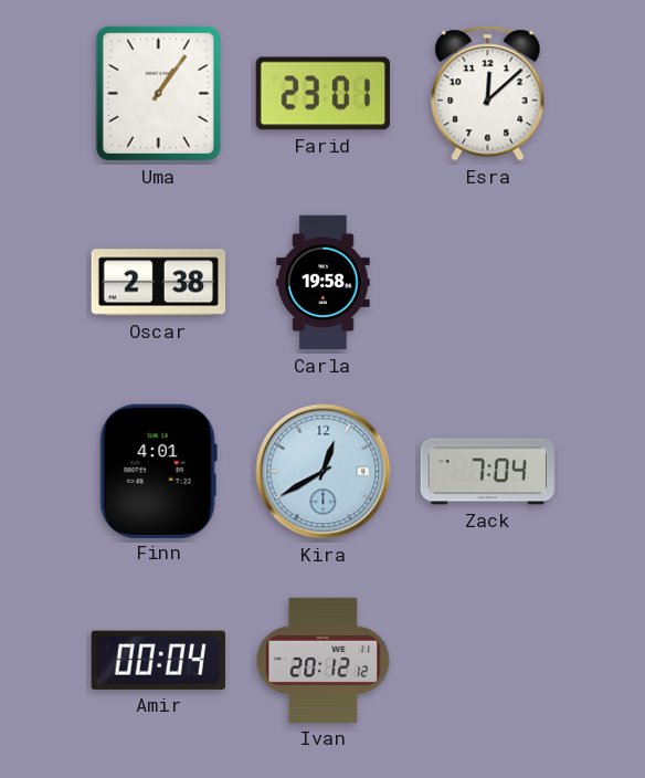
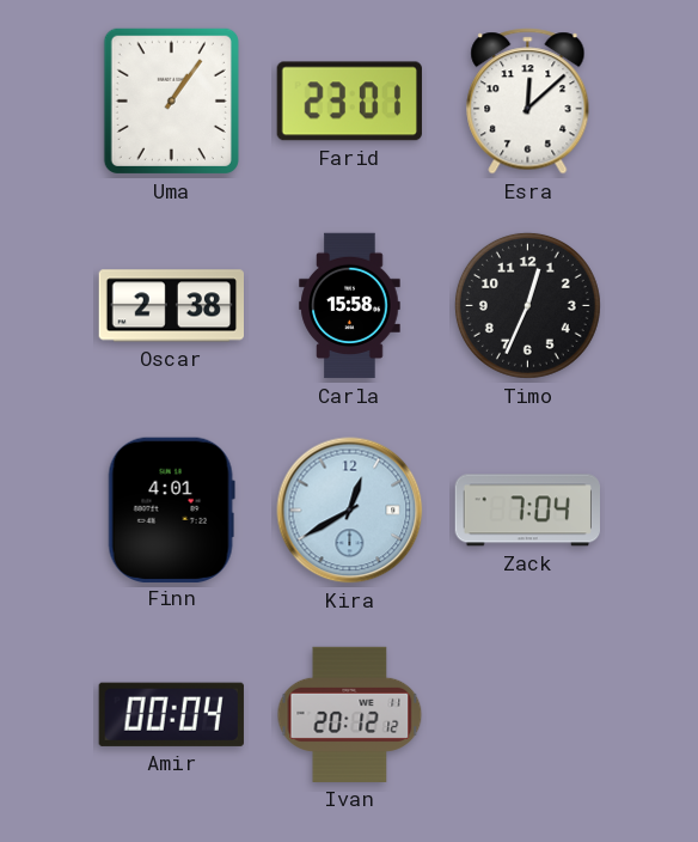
Carla: 19:58 -> 15:58 (350, 306)
Timo: none -> 12:34 (527, 305)
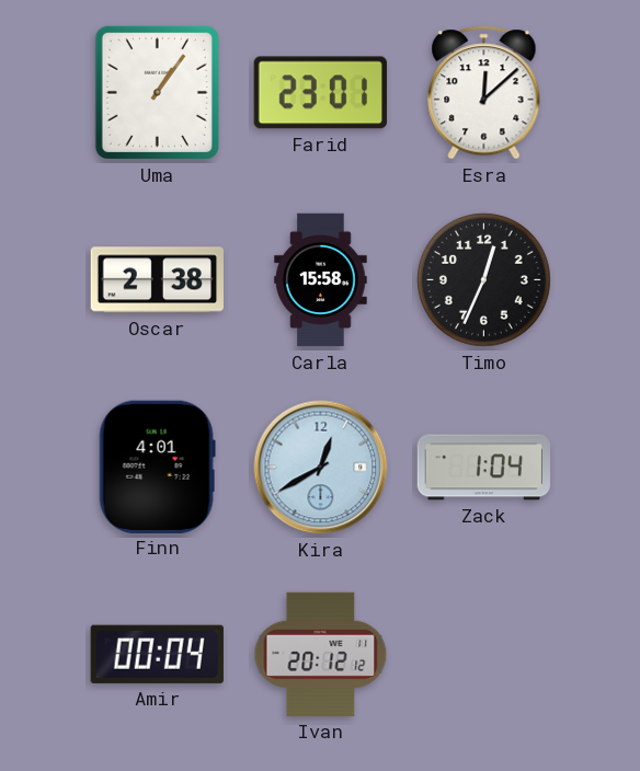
Zack: 7:04 -> 1:04 (483, 468)
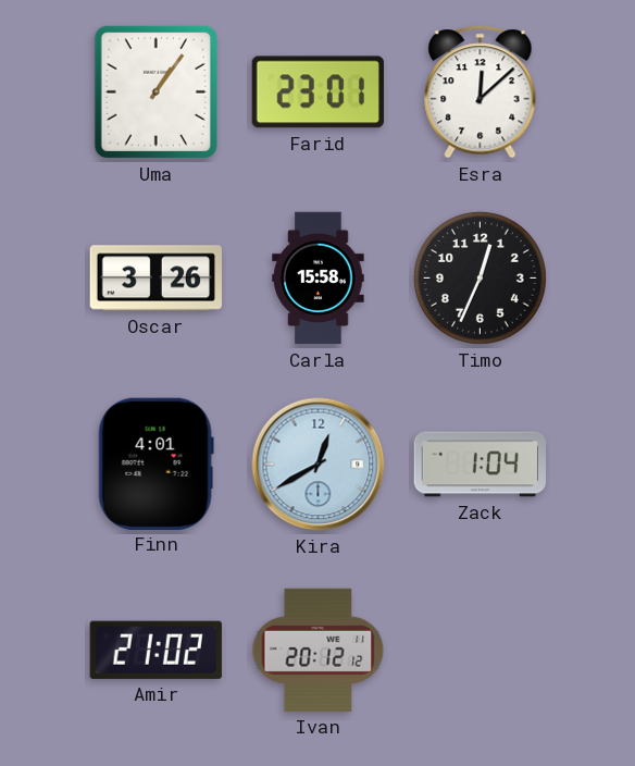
Oscar: 2:38 -> 3:26 (157, 279)
Amir: 00:04 -> 21:02 (155, 650)
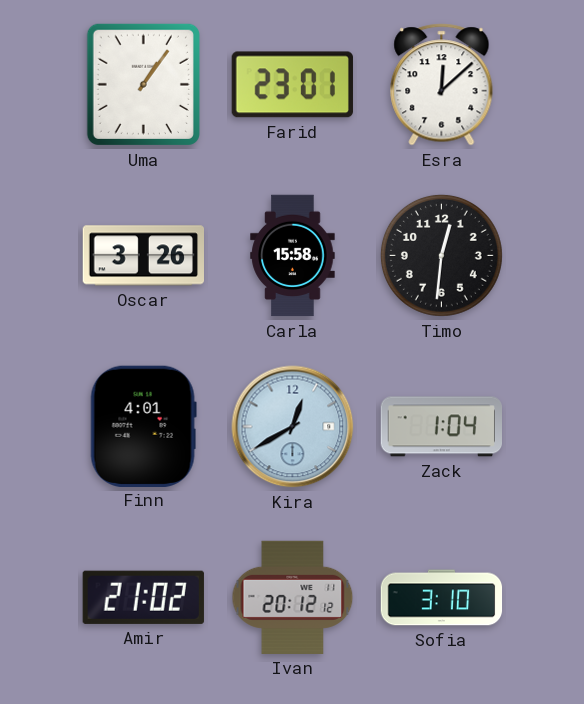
Timo: 12:34 -> 12:31 (441, 255)
Sofia: none -> 3:10 (442, 598)
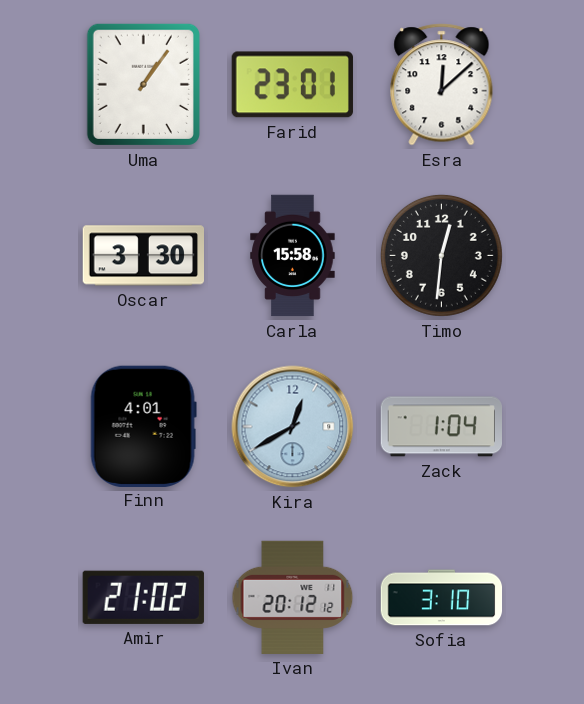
Oscar: 3:26 -> 3:30 (144, 256)
